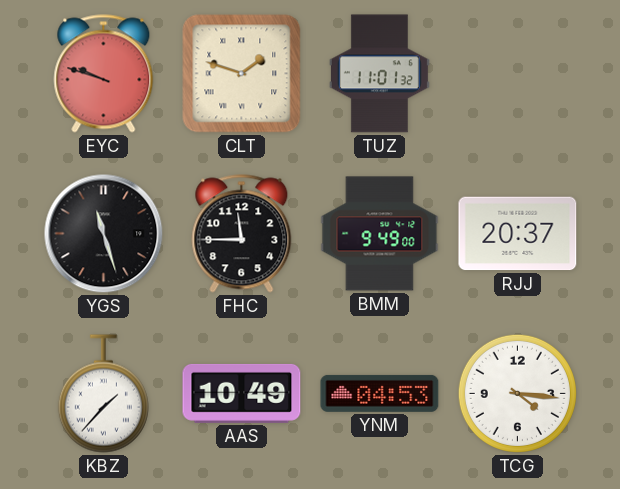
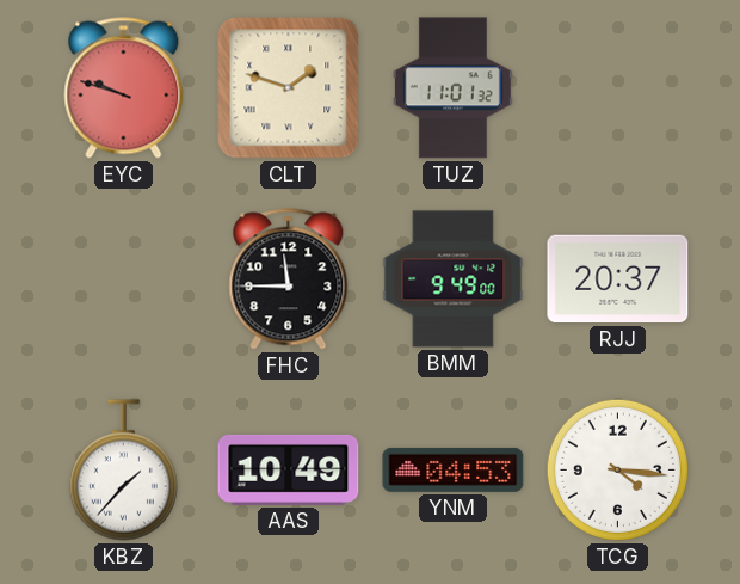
YGS: 11:27 -> none (104, 234)
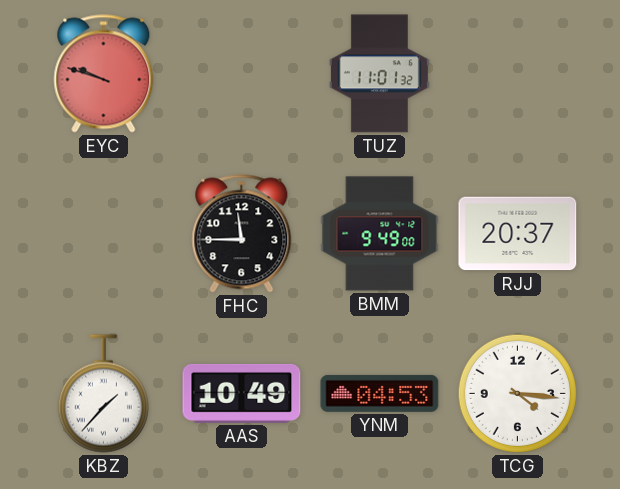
CLT: 1:48 -> none (289, 88)
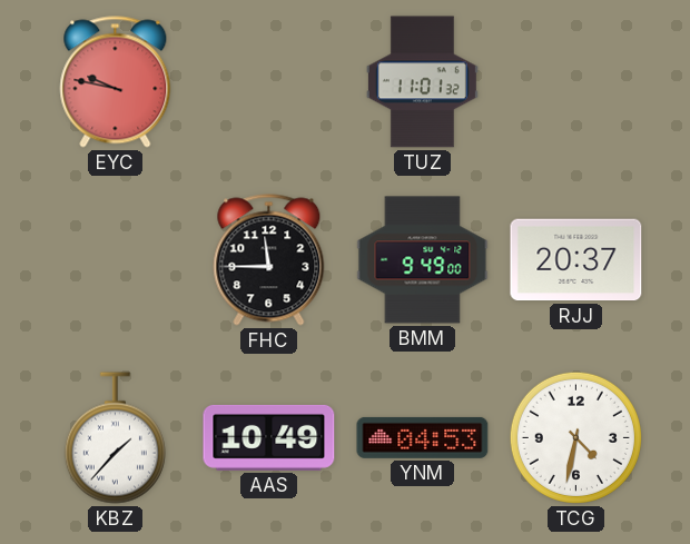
EYC: 9:48 -> 9:47 (116, 82)
TCG: 4:16 -> 4:32 (575, 437)
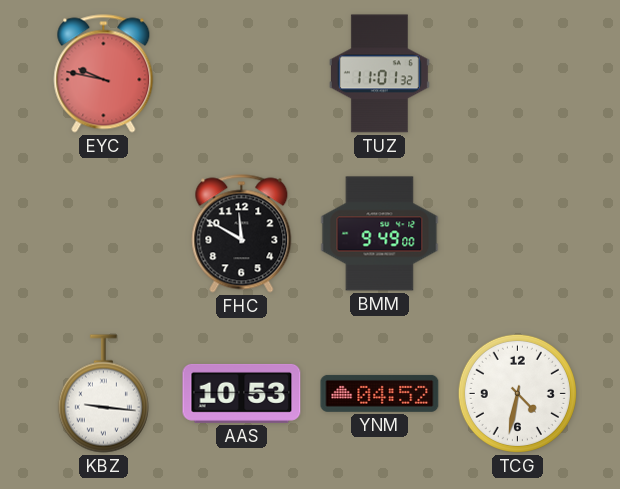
FHC: 11:45 -> 11:50 (242, 234)
RJJ: 20:37 -> none (576, 260)
KBZ: 1:37 -> 9:16 (103, 394)
AAS: 10:49 -> 10:53 (242, 393)
YNM: 04:53 -> 04:52 (380, 393)
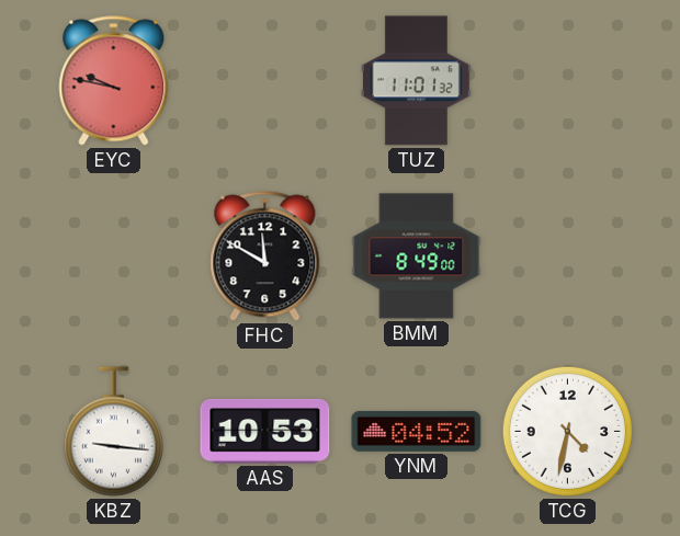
BMM: 9:49 -> 8:49 (417, 256)
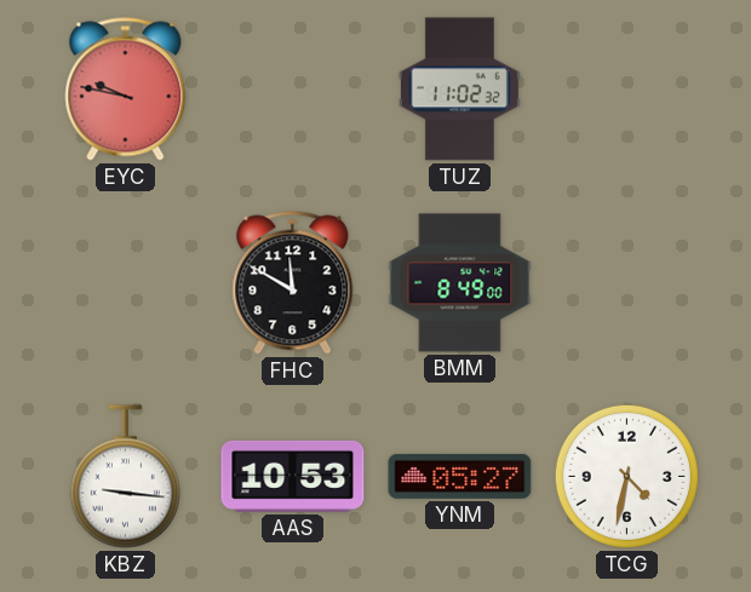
TUZ: 11:01 -> 11:02 (459, 90)
YNM: 04:52 -> 05:27 (460, 476)
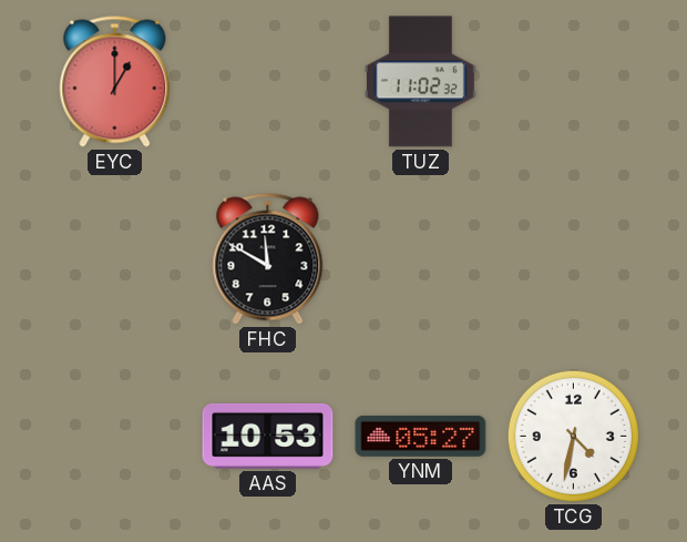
EYC: 9:47 -> 1:00 (115, 82)
BMM: 8:49 -> none (460, 283)
KBZ: 9:16 -> none (125, 477)
